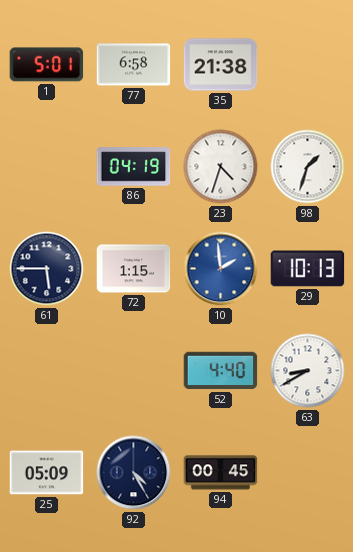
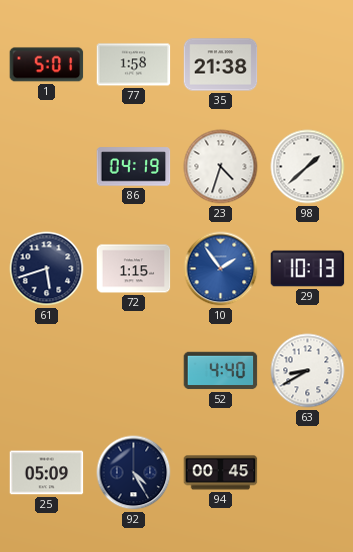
77: 6:58 -> 1:58 (134, 65)
98: 1:33 -> 1:38 (308, 167)
61: 5:45 -> 5:42 (47, 269)
10: 1:59 -> 1:54 (221, 269)
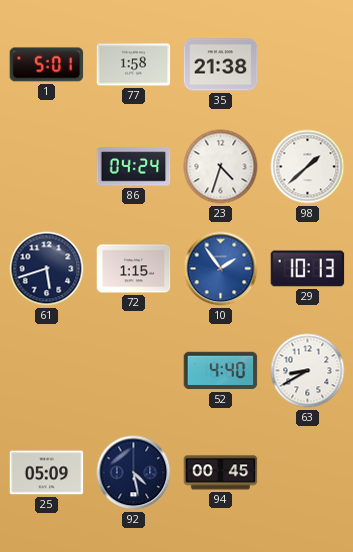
86: 04:19 -> 04:24 (134, 167)
92: 4:25 -> 4:28 (134, 473)
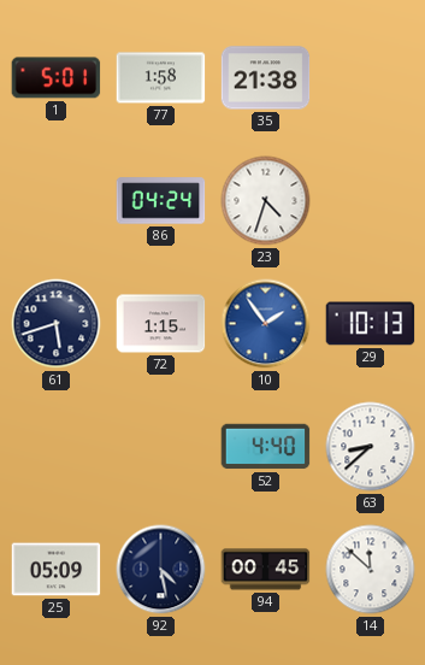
98: 1:38 -> none (308, 167)
63: 8:40 -> 8:38 (371, 447)
14: none -> 11:52 (371, 570)
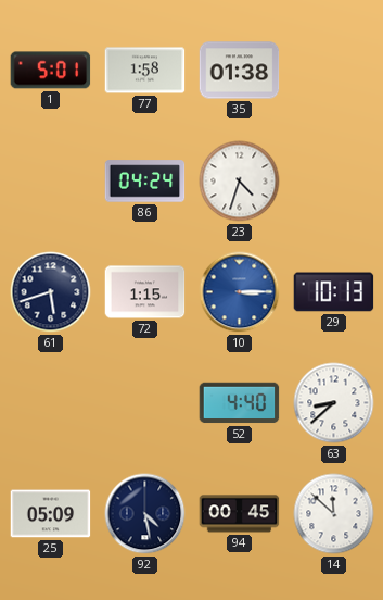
35: 21:38 -> 01:38 (240, 71)
10: 1:54 -> 3:15 (240, 292)
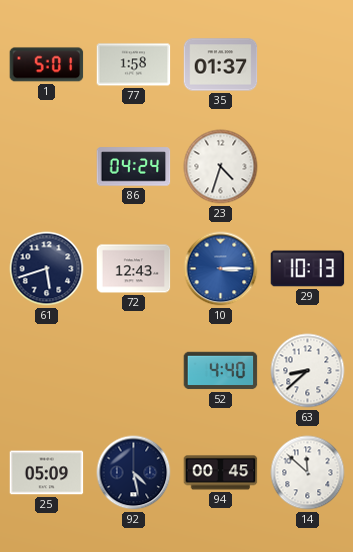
35: 01:38 -> 01:37 (221, 65)
72: 1:15 -> 12:43 (134, 269)
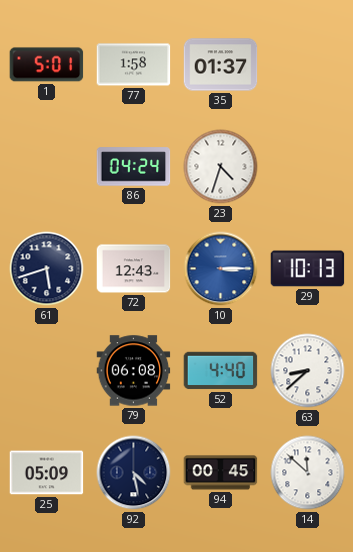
79: none -> 06:08 (134, 371)
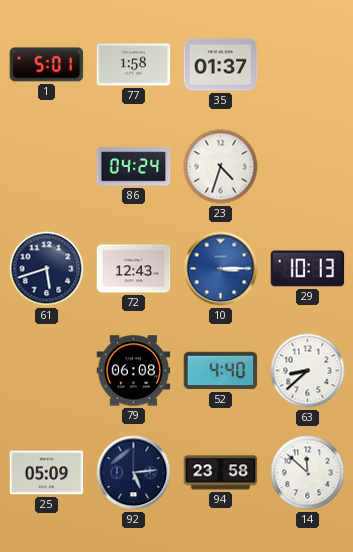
92: 4:28 -> 5:14 (134, 473)
94: 00:45 -> 23:58 (221, 473)
